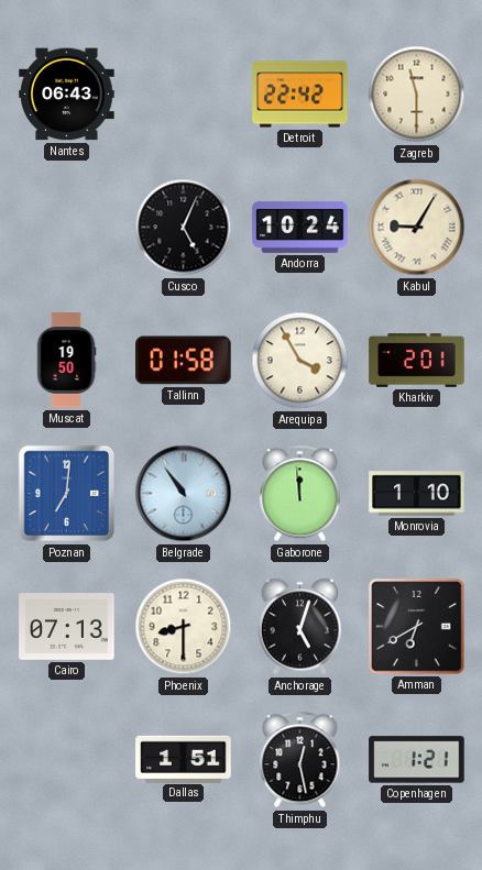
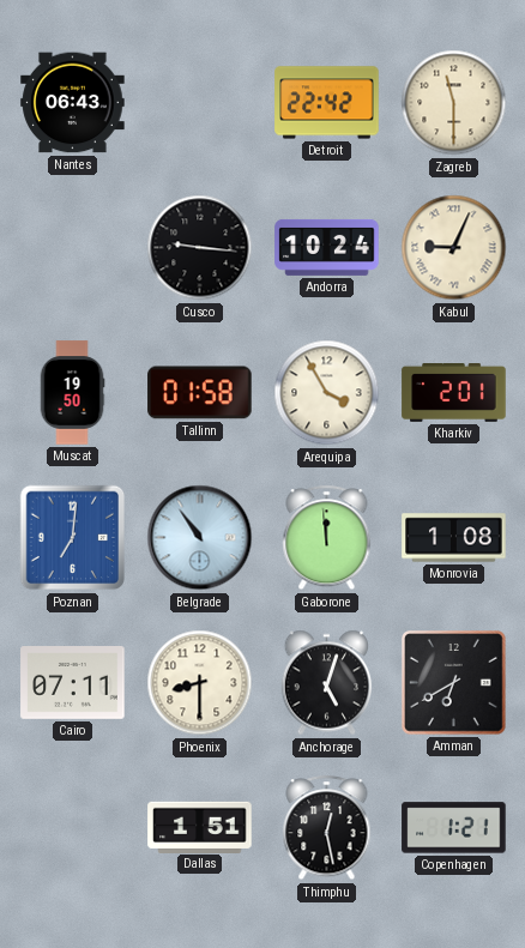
Cusco: 5:04 -> 9:16 (200, 248)
Kabul: 9:05 -> 9:04 (454, 248)
Monrovia: 1:10 -> 1:08 (454, 538)
Cairo: 07:13 -> 07:11 (73, 683)
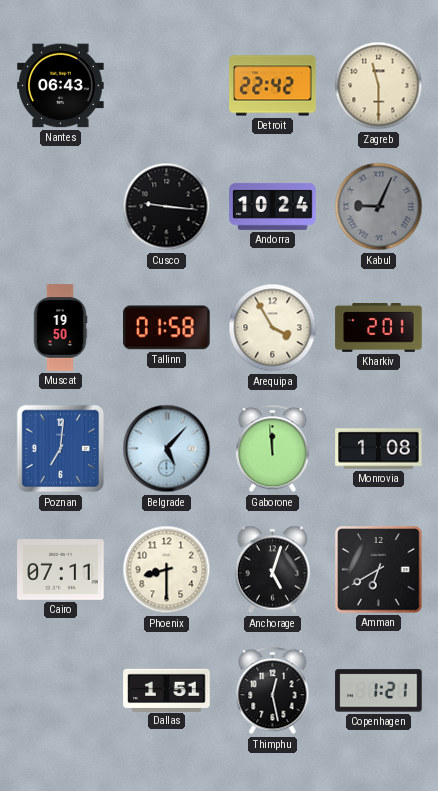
Kabul dial: cream -> grey (379, 207)
Belgrade: 10:54 -> 5:07 (167, 449)
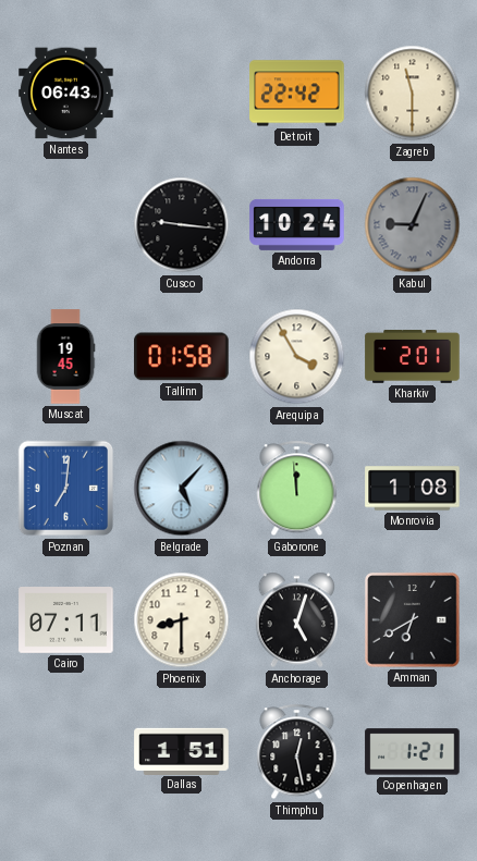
Muscat: 19:50 -> 19:45 (65, 357)
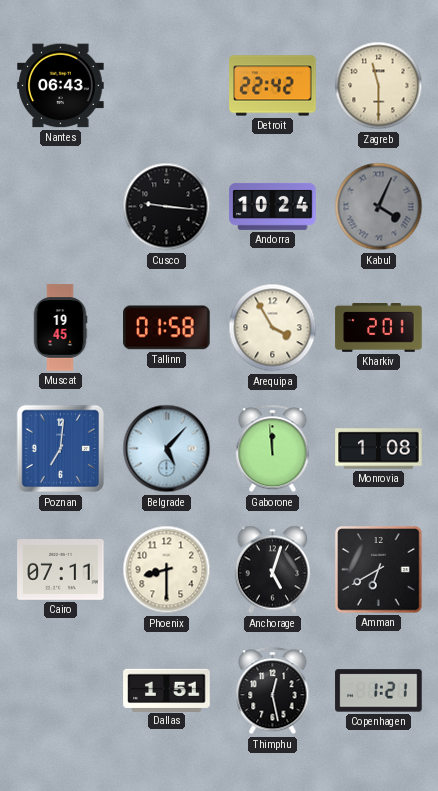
Kabul: 9:04 -> 4:04 (379, 207)
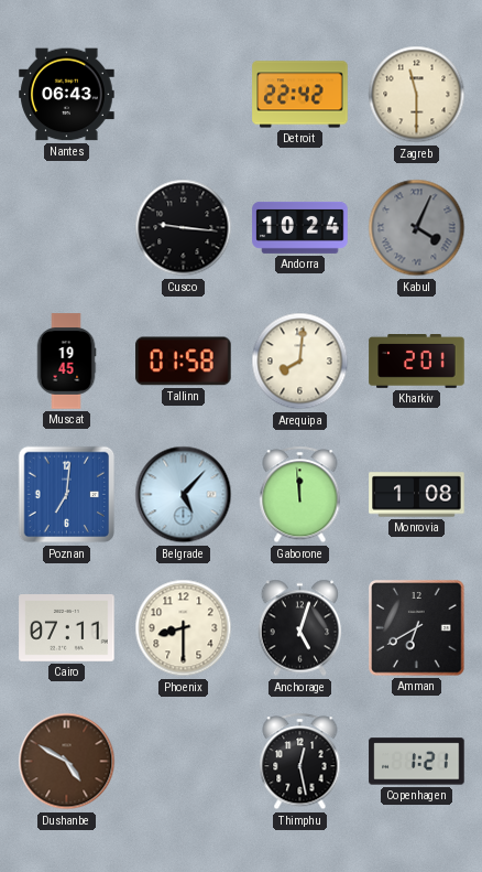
Arequipa: 3:55 -> 8:01 (300, 362)
Dushanbe: none -> 4:50 (67, 762)
Dallas: 1:51 -> none (167, 690)
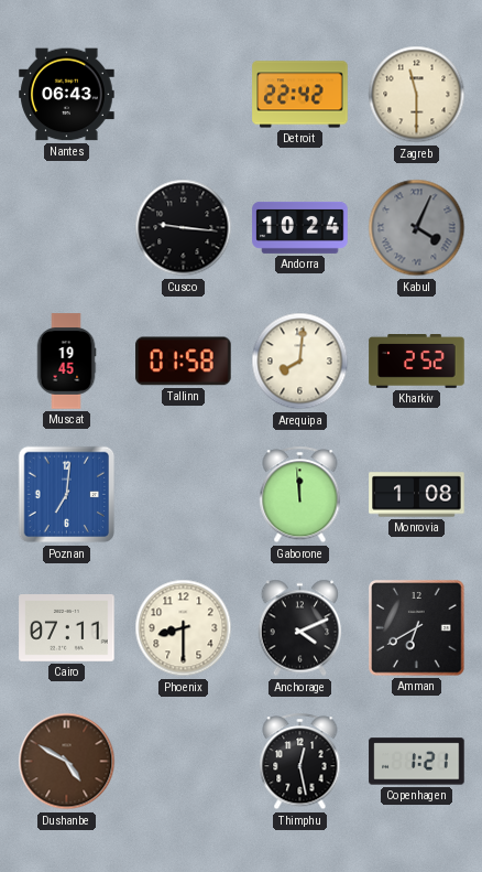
Kharkiv: 2:01 -> 2:52 (417, 362)
Belgrade: 5:07 -> none (184, 495)
Anchorage: 5:03 -> 4:11 (300, 628)
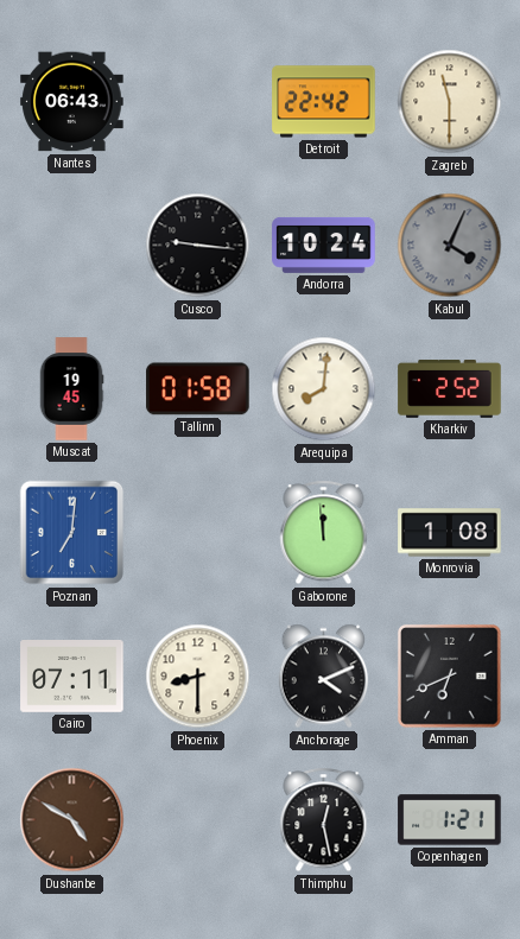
Amman: 6:40 -> 6:41 (450, 677)
